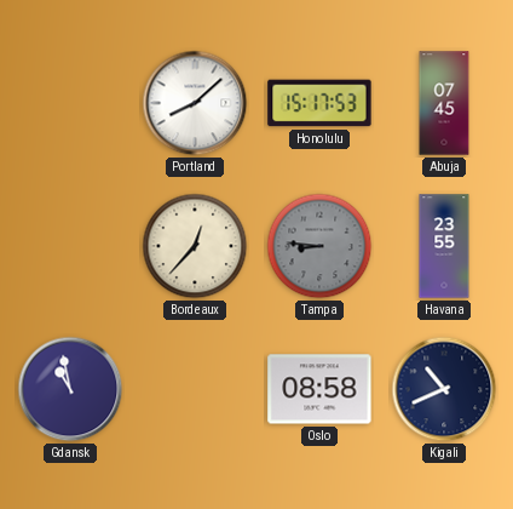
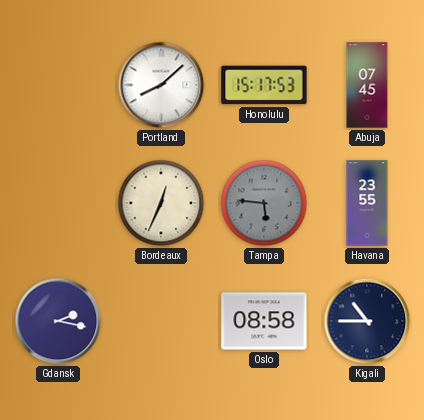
Bordeaux: 12:37 -> 12:34 (161, 203)
Tampa: 8:46 -> 5:46 (264, 203)
Gdansk: 10:58 -> 2:17 (58, 321)
Kigali: 10:41 -> 10:45 (367, 321)
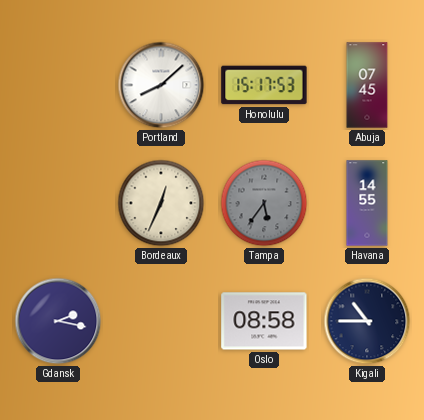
Tampa: 5:46 -> 5:36 (264, 203)
Havana: 23:55 -> 14:55 (367, 203)
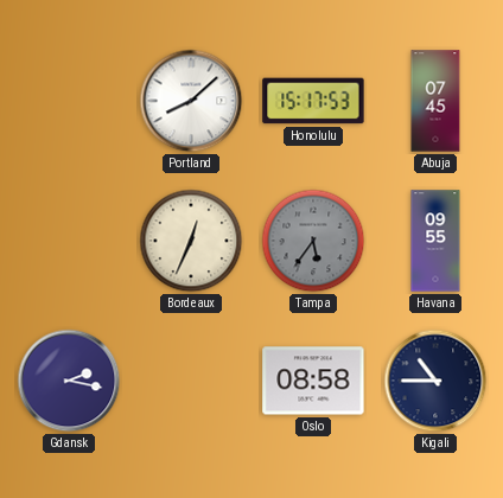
Havana: 14:55 -> 09:55 (435, 241)
